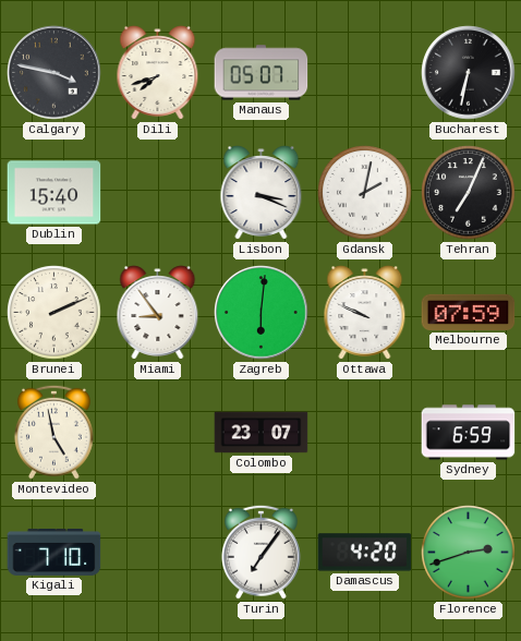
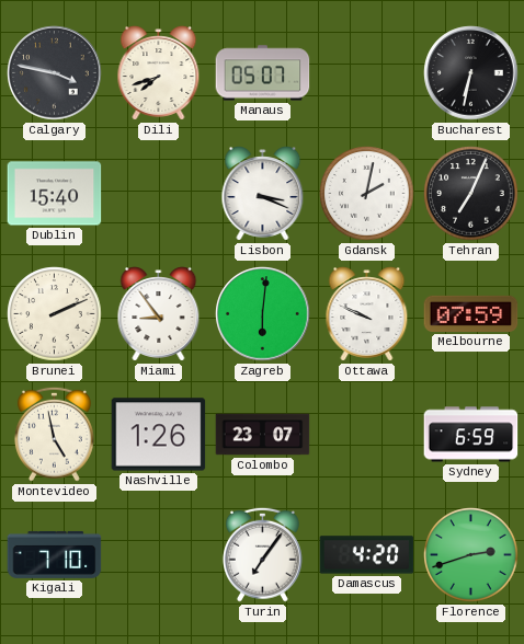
Nashville: none -> 1:26 (159, 435)
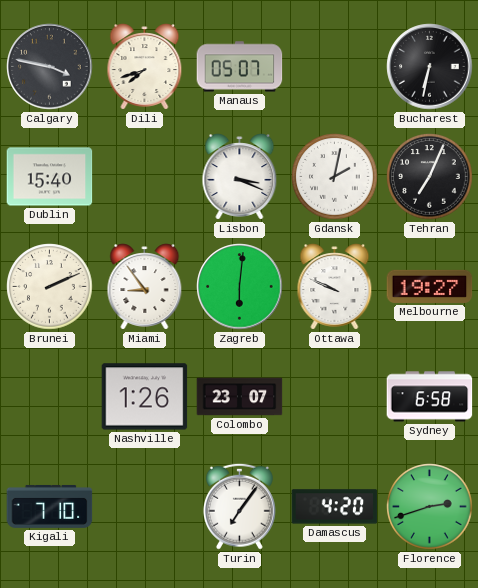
Melbourne: 07:59 -> 19:27 (430, 286)
Montevideo: 4:58 -> none (54, 434)
Sydney: 6:59 -> 6:58 (430, 397)
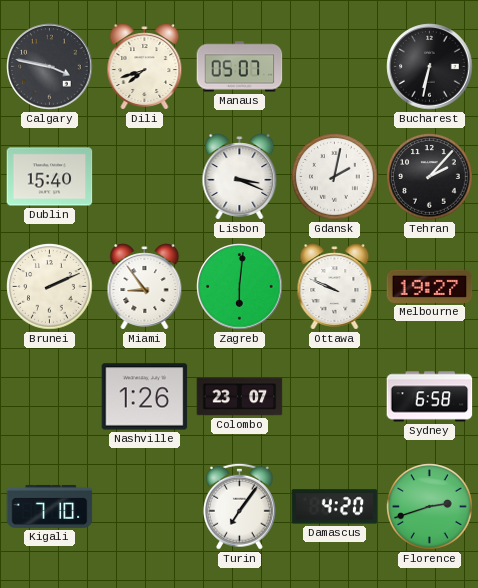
Tehran: 7:04 -> 2:07 (430, 177)
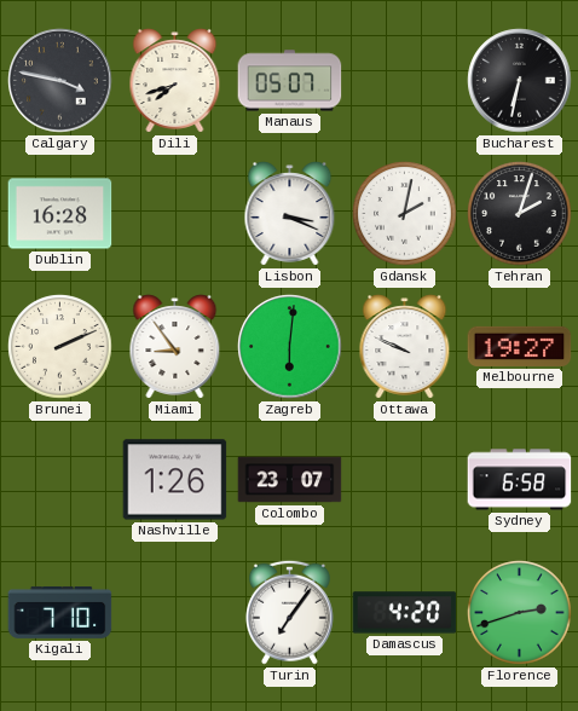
Dublin: 15:40 -> 16:28 (60, 214)
Tehran: 2:07 -> 2:03 (520, 214)
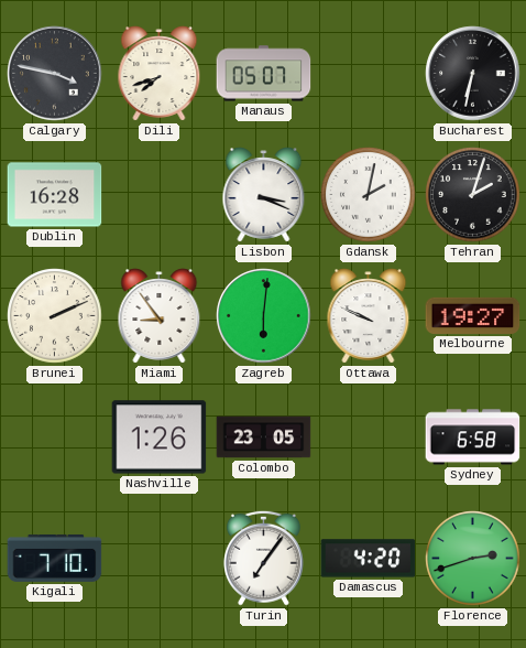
Colombo: 23:07 -> 23:05 (264, 438)
